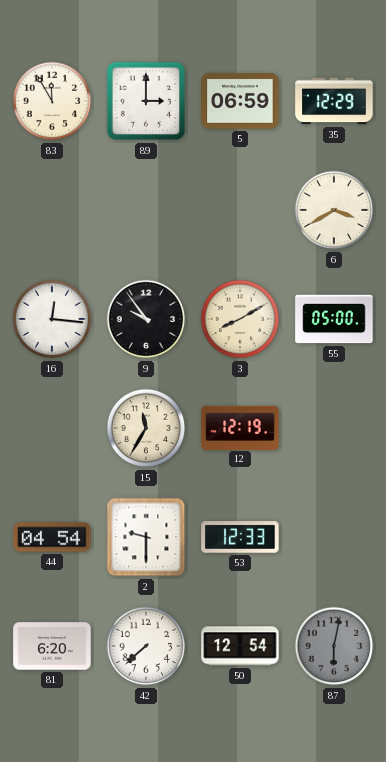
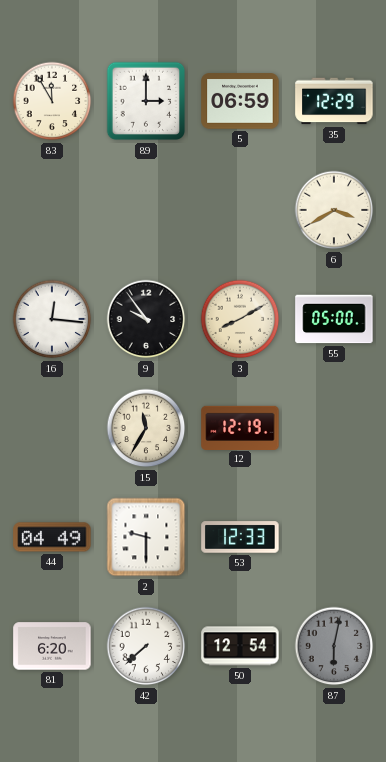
44: 04:54 -> 04:49 (52, 537)
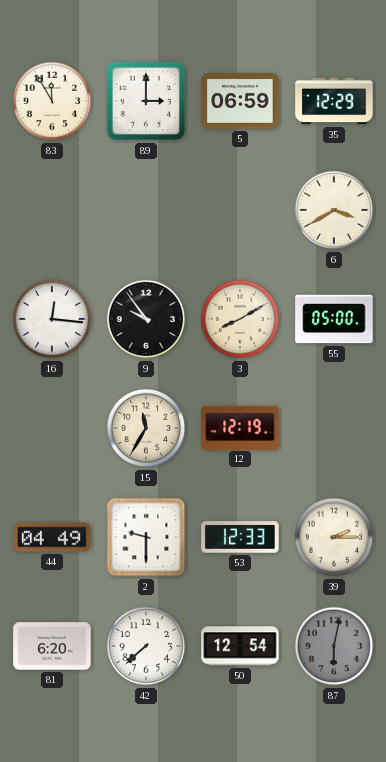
39: none -> 2:15 (334, 537)
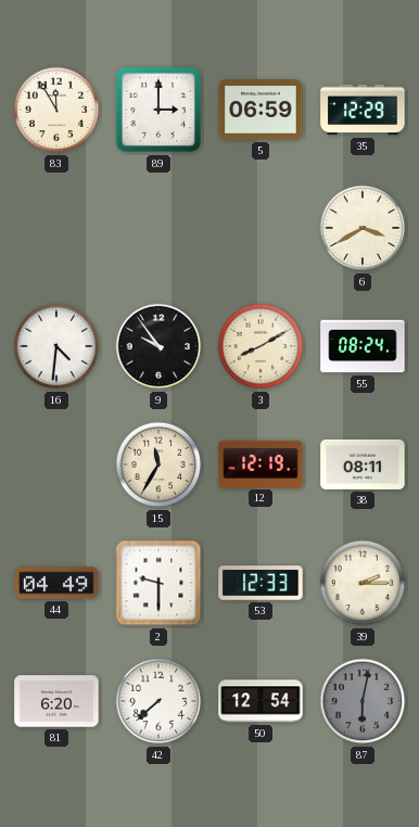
16: 12:16 -> 4:31 (56, 346)
55: 05:00 -> 08:24 (363, 346)
38: none -> 08:11 (363, 465)
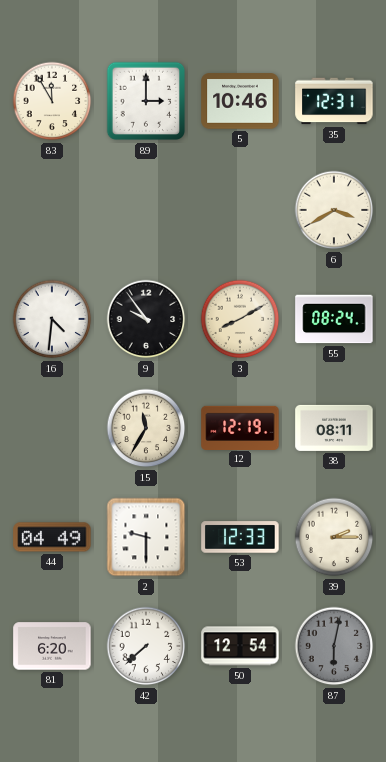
5: 06:59 -> 10:46 (240, 101)
35: 12:29 -> 12:31 (334, 101)
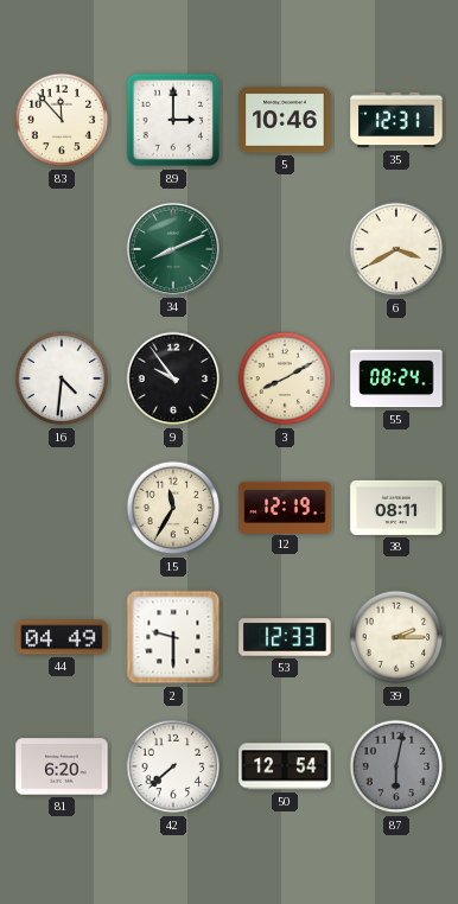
83: 11:55 -> 11:53 (62, 120)
34: none -> 8:11 (173, 249)
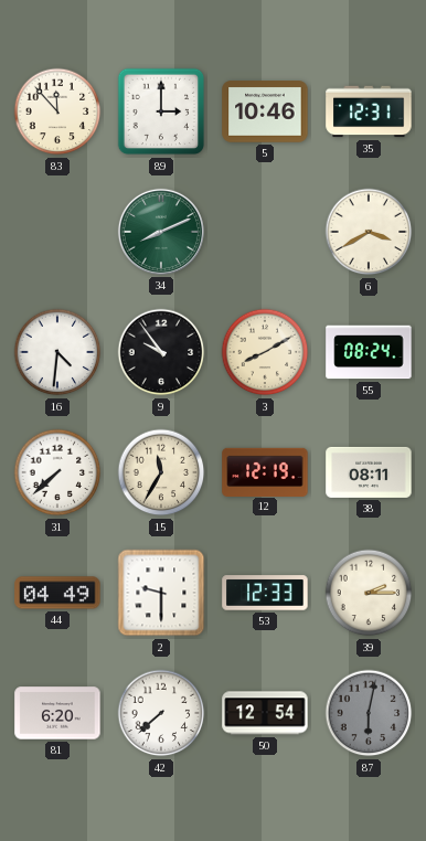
31: none -> 7:38 (57, 472)
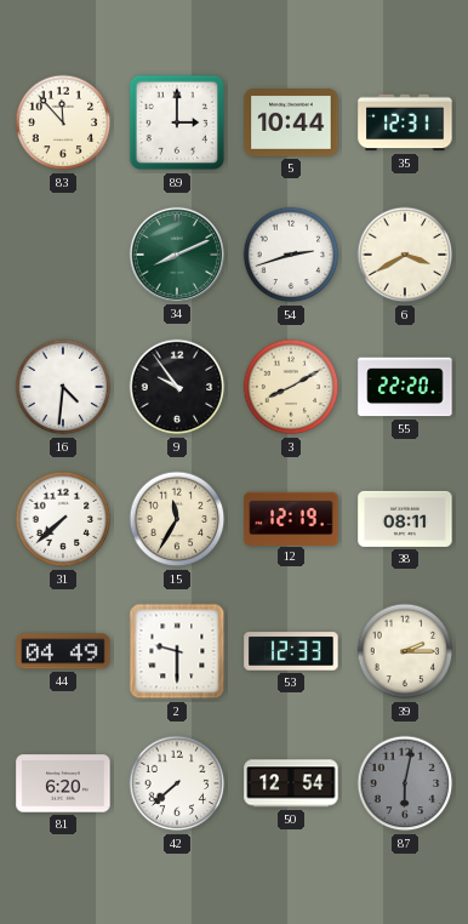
5: 10:46 -> 10:44 (291, 122)
54: none -> 2:42 (291, 255)
55: 08:24 -> 22:20 (405, 387)
